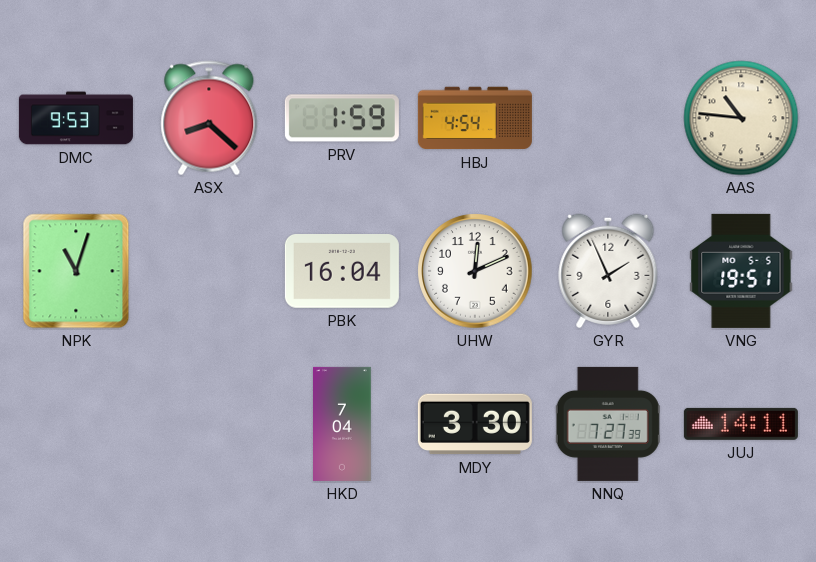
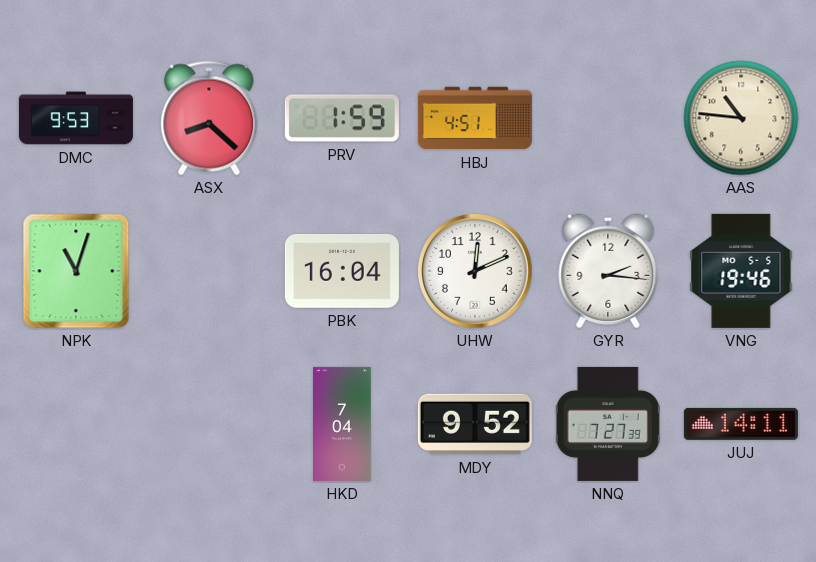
HBJ: 4:54 -> 4:51 (475, 118)
GYR: 1:56 -> 2:16 (608, 271)
VNG: 19:51 -> 19:46 (741, 271)
MDY: 3:30 -> 9:52 (475, 424)
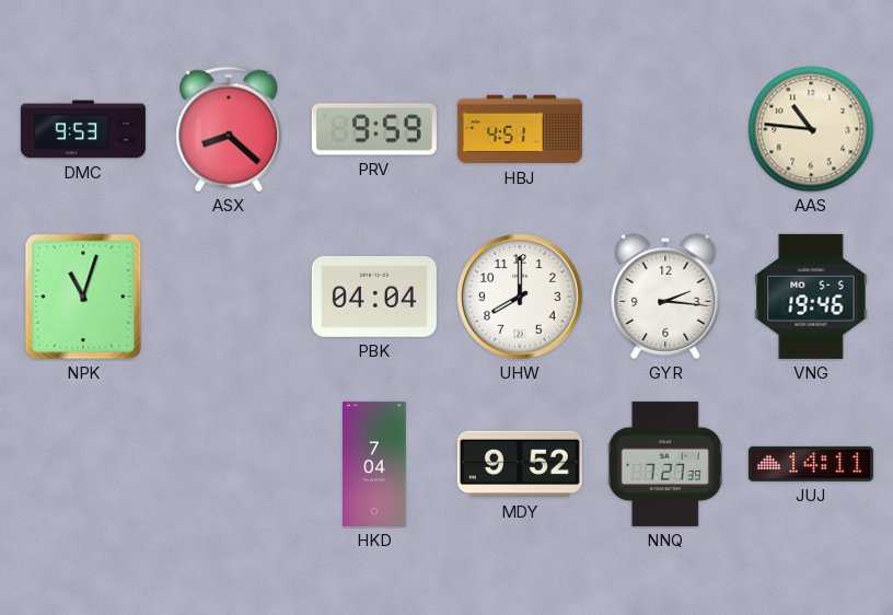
PRV: 1:59 -> 9:59 (374, 129)
PBK: 16:04 -> 04:04 (374, 297)
UHW: 12:11 -> 8:00 (520, 297)
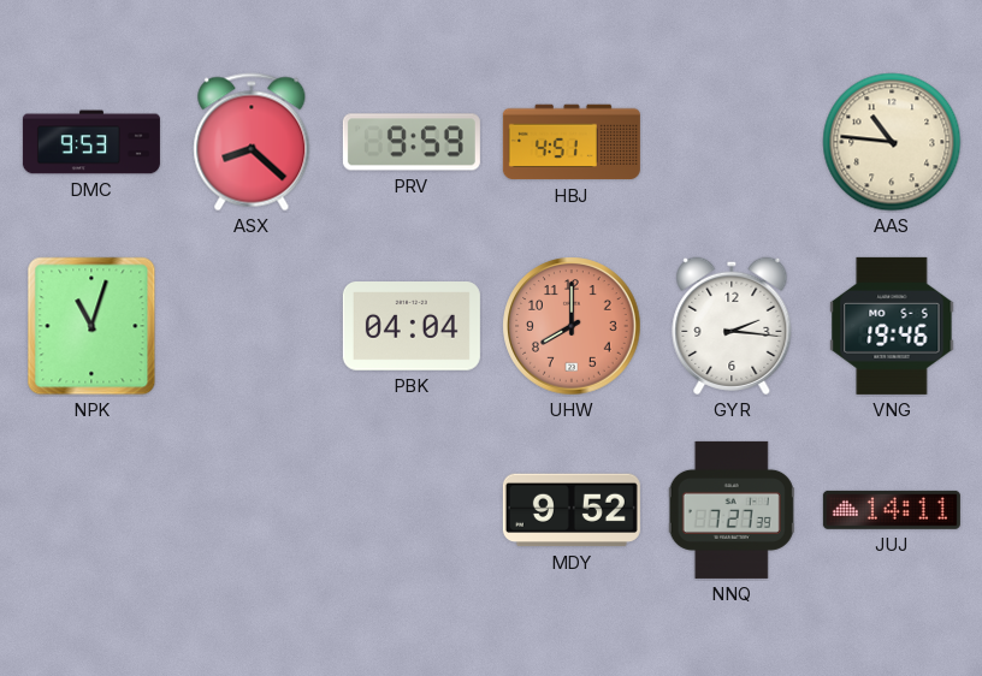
UHW dial: white -> salmon (572, 326)
HKD: 7:04 -> none (374, 464)
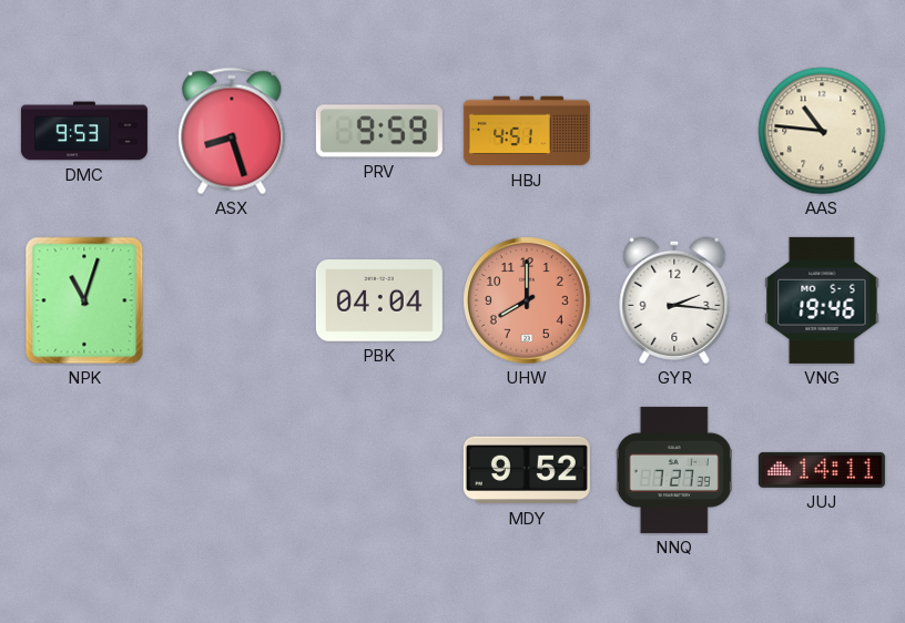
ASX: 8:22 -> 8:27 (232, 131)
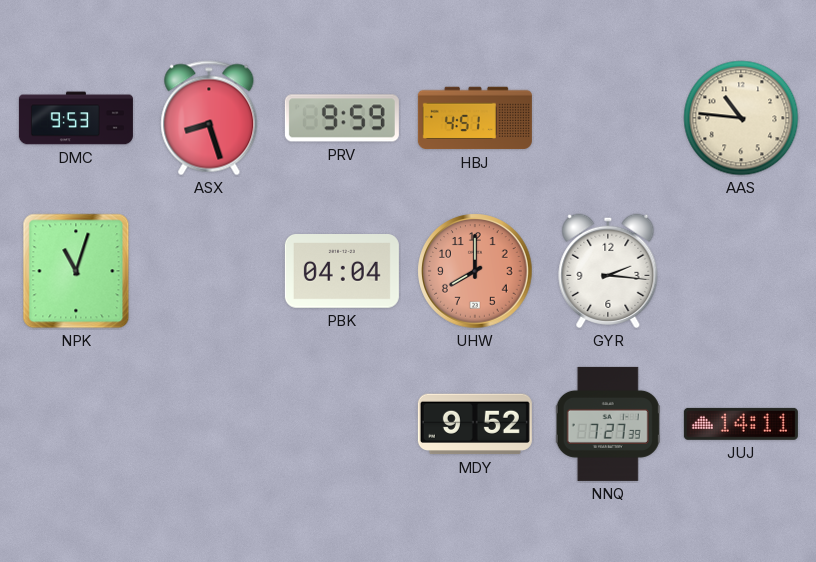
VNG: 19:46 -> none (822, 300)
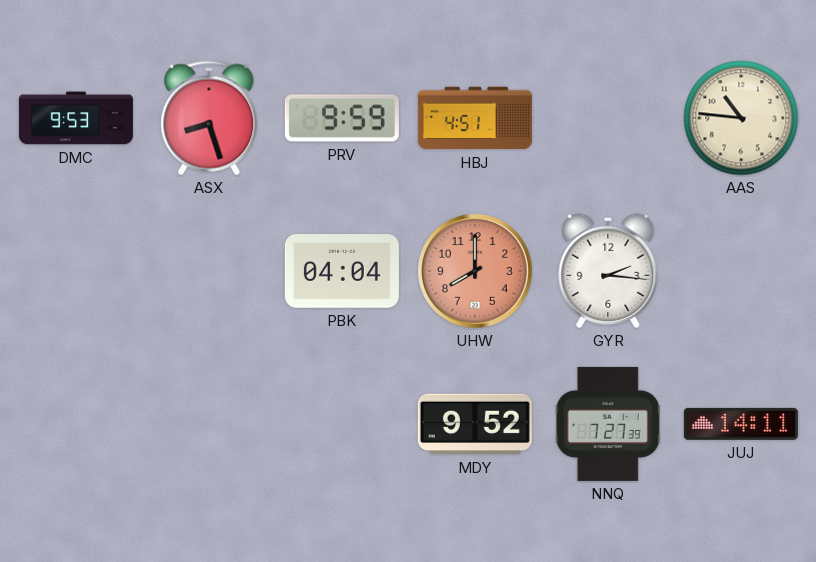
NPK: 11:03 -> none (76, 271)
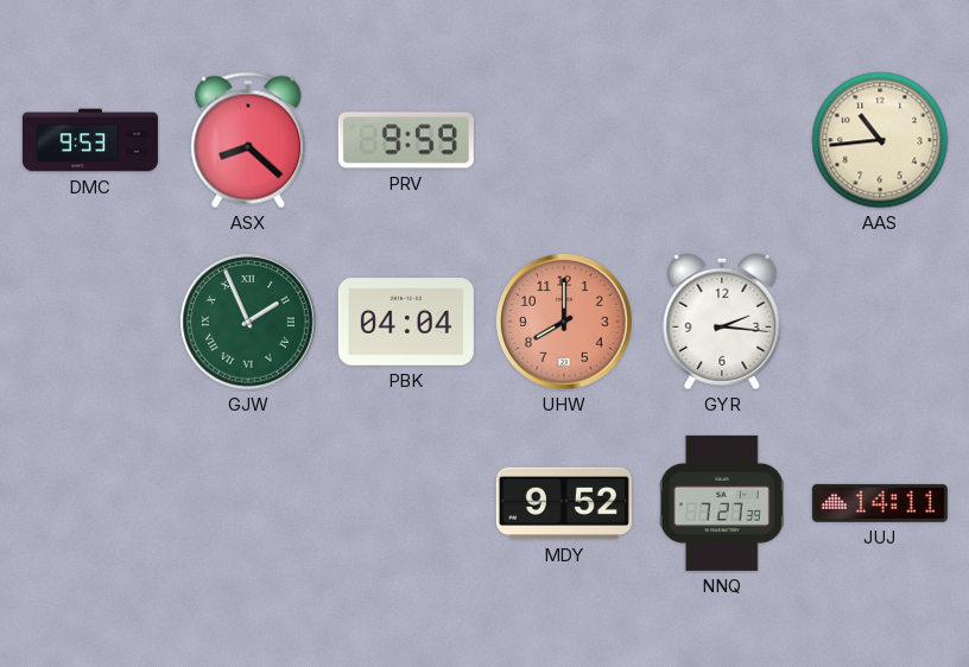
ASX: 8:27 -> 8:22 (248, 140)
HBJ: 4:51 -> none (475, 118)
AAS: 10:46 -> 10:44 (880, 140)
GJW: none -> 1:56 (248, 322)
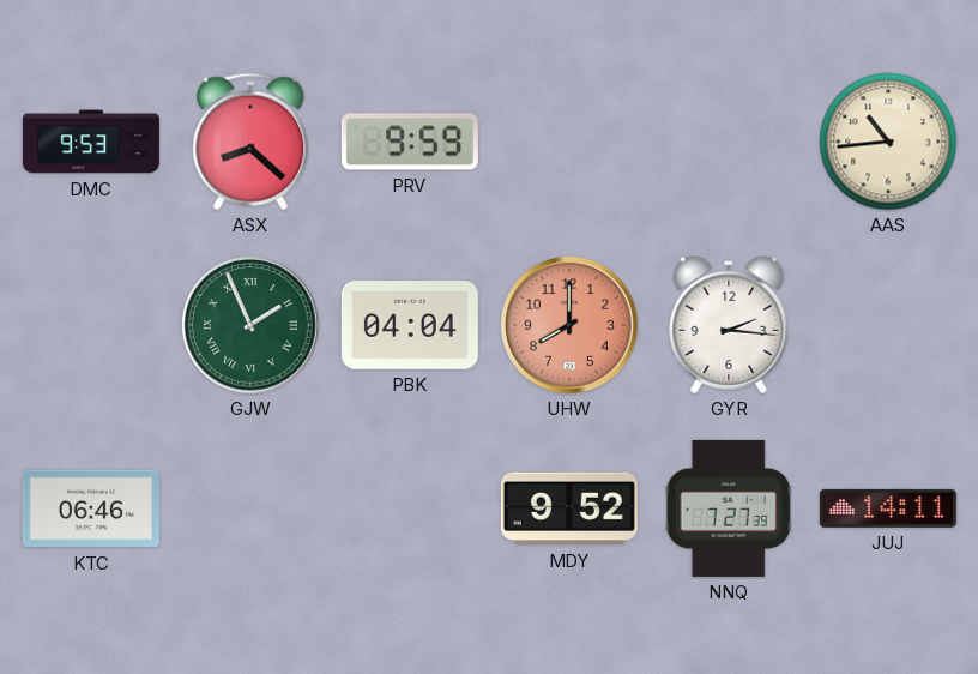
KTC: none -> 06:46 (91, 508)
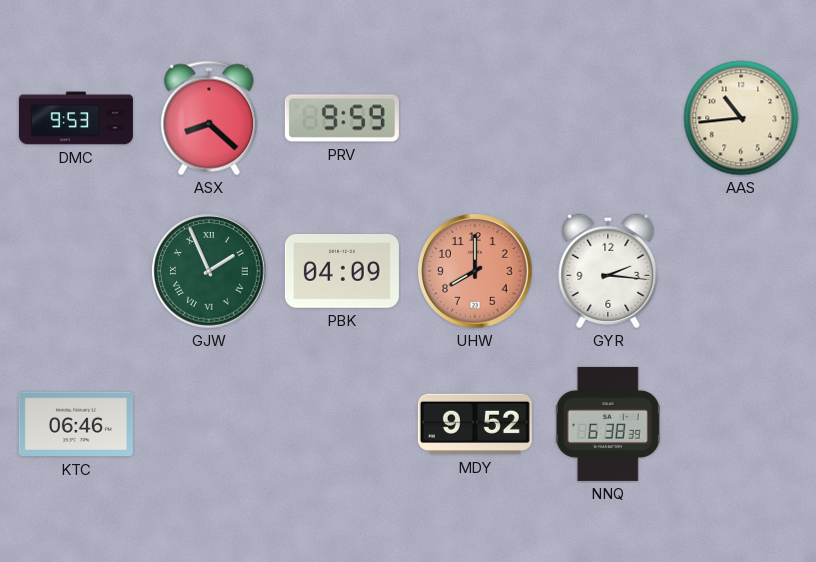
PBK: 04:04 -> 04:09 (342, 271)
NNQ: 7:27 -> 6:38 (608, 424)
JUJ: 14:11 -> none (888, 508)
